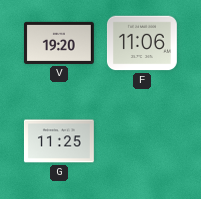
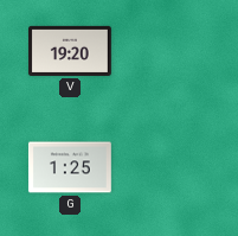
F: 11:06 -> none (142, 43)
G: 11:25 -> 1:25 (70, 167)
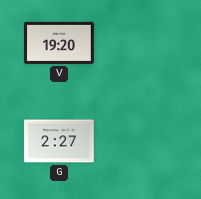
G: 1:25 -> 2:27 (59, 141)
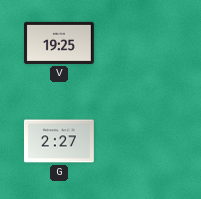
V: 19:20 -> 19:25 (59, 43)
